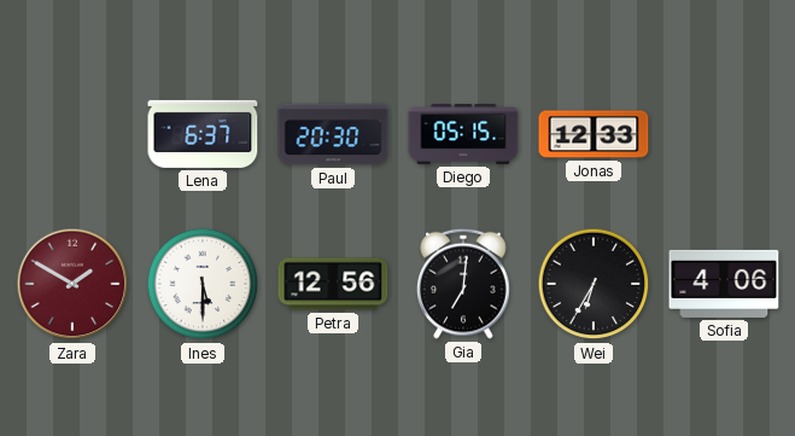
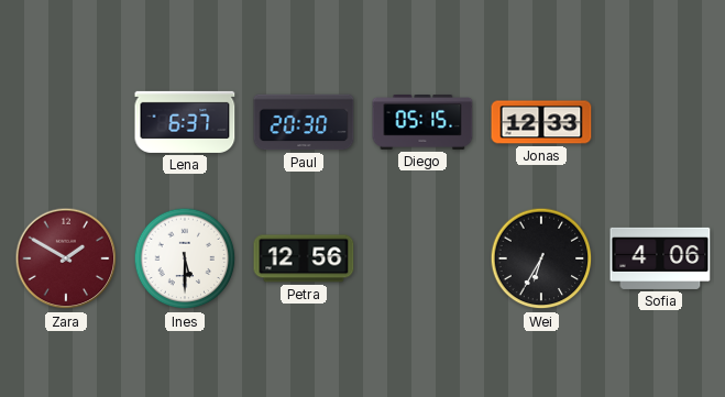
Gia: 7:01 -> none (463, 284)
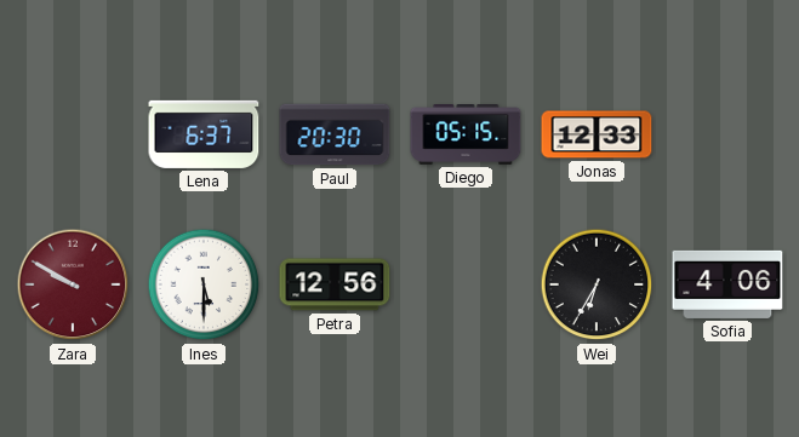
Zara: 1:50 -> 9:50 (73, 284)
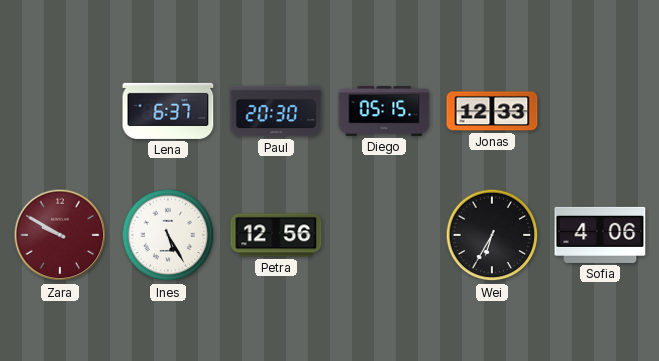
Ines: 5:30 -> 5:25 (168, 235)
